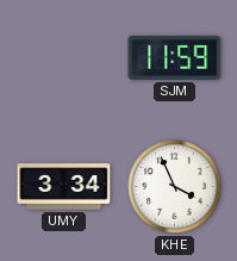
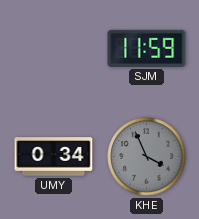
UMY: 3:34 -> 0:34 (54, 157)
KHE dial: white -> grey (147, 157)
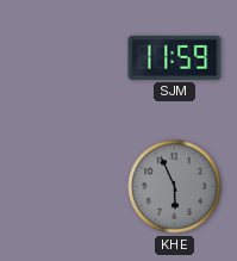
UMY: 0:34 -> none (54, 157)
KHE: 3:56 -> 5:56 (175, 187)
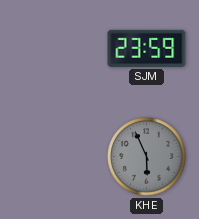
SJM: 11:59 -> 23:59 (147, 48)
